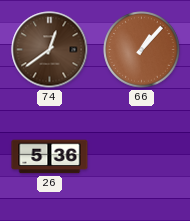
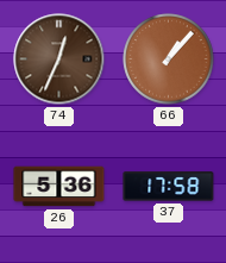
74: 12:39 -> 12:34 (59, 60)
37: none -> 17:58 (169, 187)
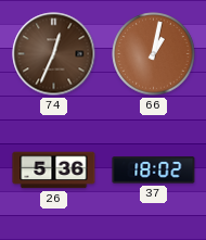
66: 1:07 -> 1:02 (154, 54)
37: 17:58 -> 18:02 (154, 170)
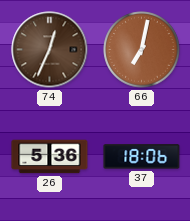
66: 1:02 -> 7:02 (142, 50)
37: 18:02 -> 18:06 (142, 157)
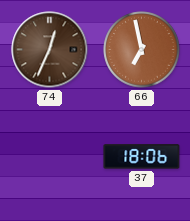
66: 7:02 -> 6:58 (142, 50)
26: 5:36 -> none (50, 157)
